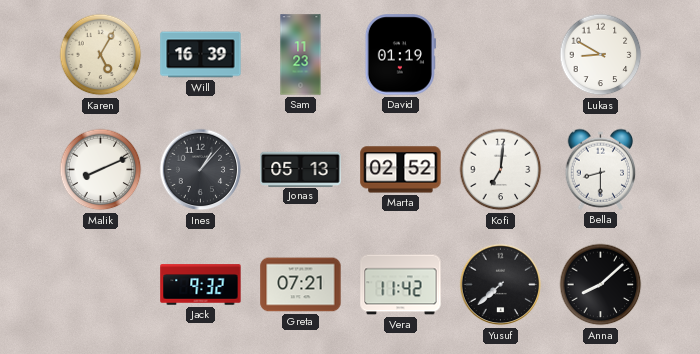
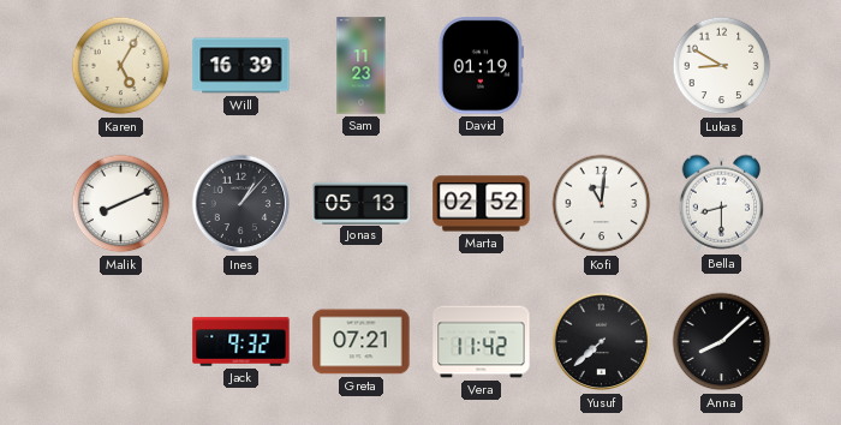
Kofi: 7:01 -> 11:01 (602, 204)
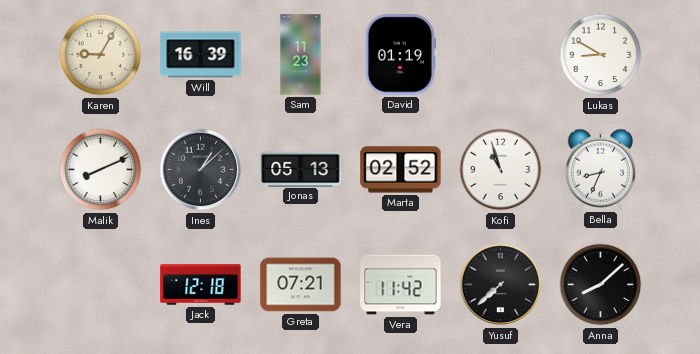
Karen: 5:05 -> 9:05 (101, 55)
Ines: 1:07 -> 1:08 (201, 170)
Kofi: 11:01 -> 10:57 (501, 170)
Bella: 8:30 -> 8:34 (601, 169)
Jack: 9:32 -> 12:18 (201, 285)
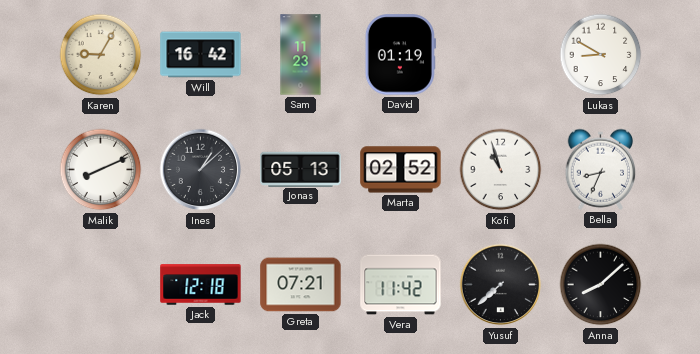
Will: 16:39 -> 16:42 (201, 55)
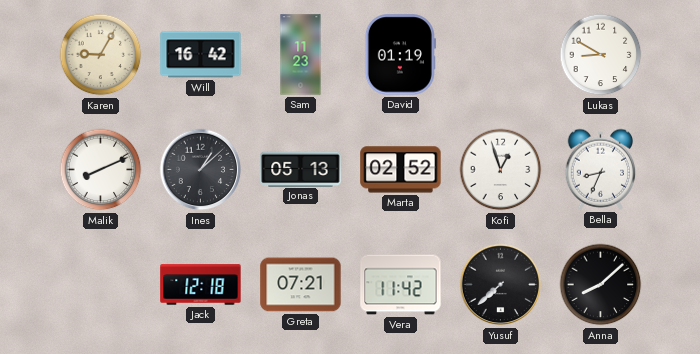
Kofi: 10:57 -> 12:57 (501, 170)
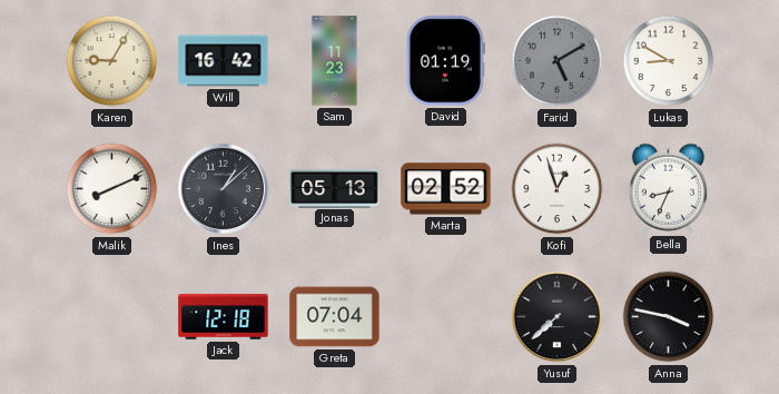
Farid: none -> 5:10 (558, 61)
Greta: 07:21 -> 07:04 (335, 317)
Vera: 11:42 -> none (401, 285)
Anna: 8:08 -> 3:47 (669, 317)
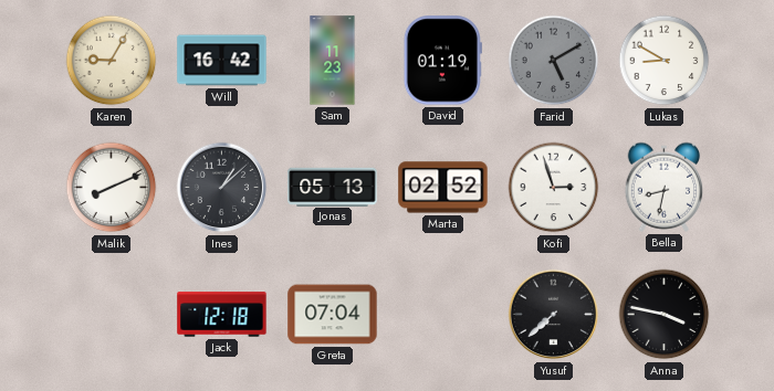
Kofi: 12:57 -> 2:57 (554, 188)
Bella: 8:34 -> 8:32 (665, 187)
